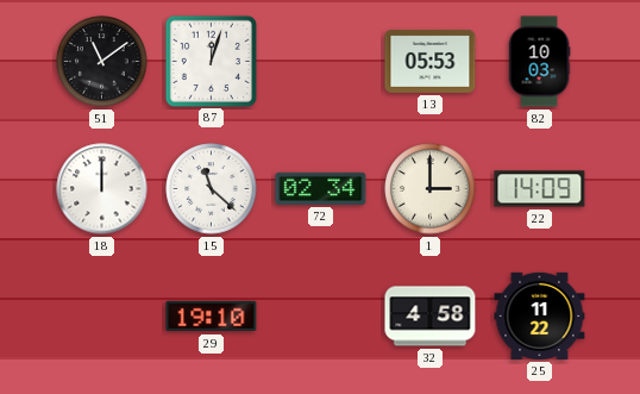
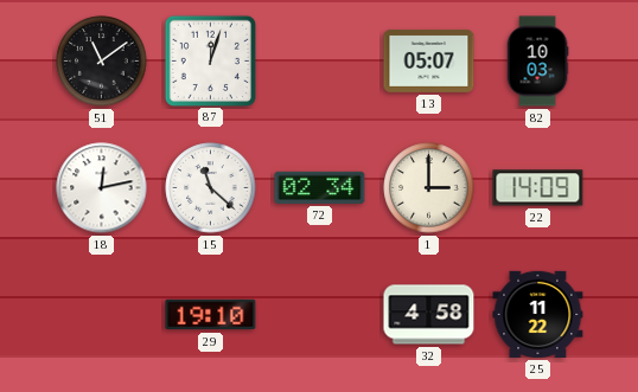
13: 05:53 -> 05:07 (429, 60)
18: 12:00 -> 12:13 (102, 188)
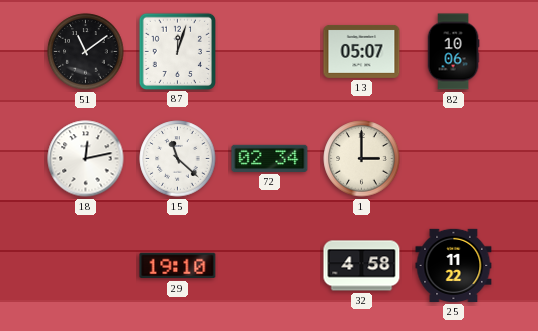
82: 10:03 -> 10:06 (453, 52)
22: 14:09 -> none (538, 188)
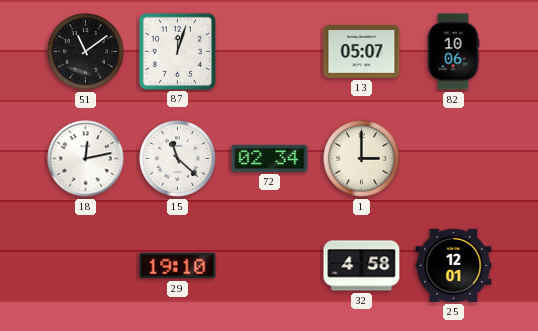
25: 11:22 -> 12:01 (454, 265)
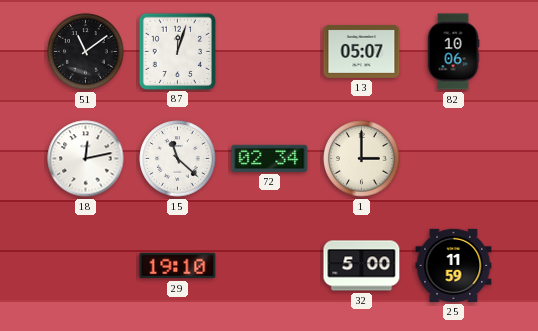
32: 4:58 -> 5:00 (362, 266)
25: 12:01 -> 11:59 (454, 265)
